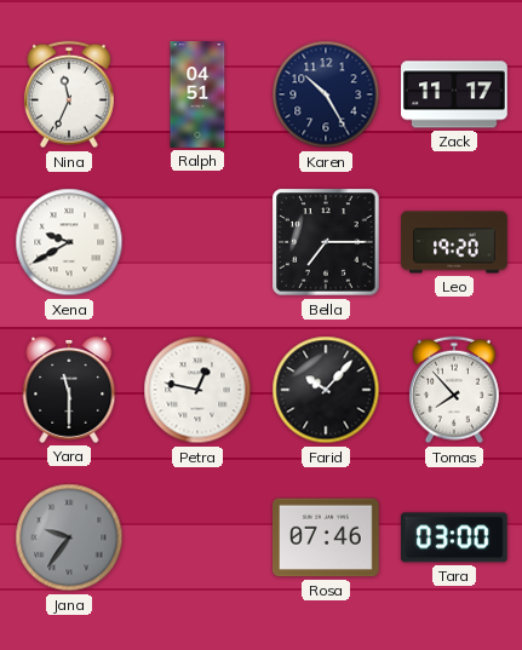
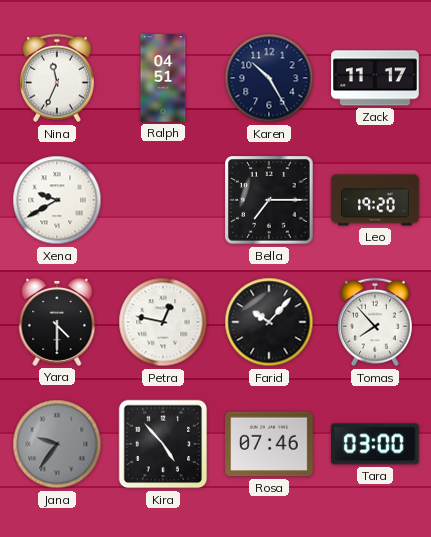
Yara: 11:30 -> 4:30 (57, 322)
Kira: none -> 4:53 (163, 444)
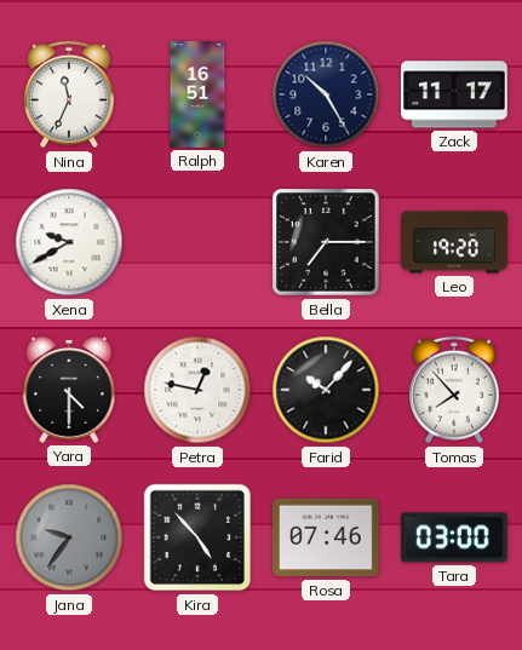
Ralph: 04:51 -> 16:51 (197, 94)
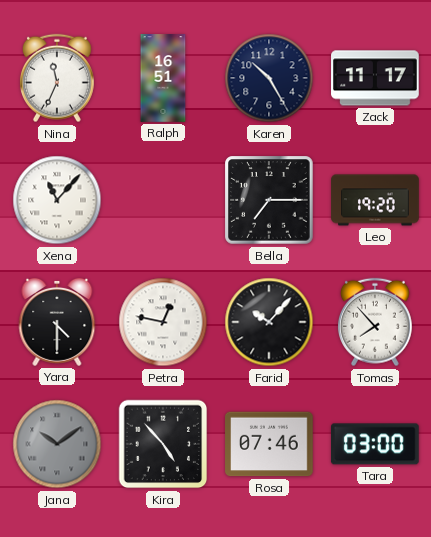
Xena: 9:40 -> 11:07 (57, 200)
Jana: 9:36 -> 10:09 (57, 444)
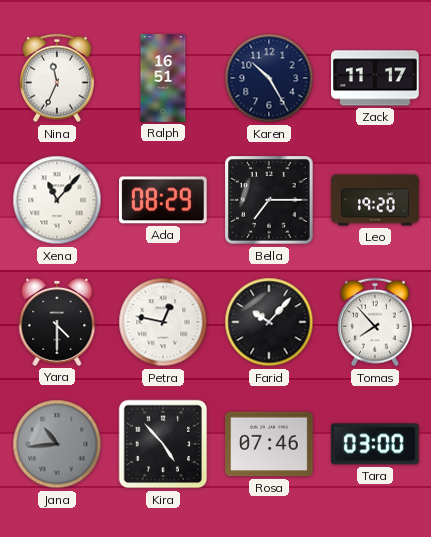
Ada: none -> 08:29 (164, 200)
Jana: 10:09 -> 10:44 (57, 444)
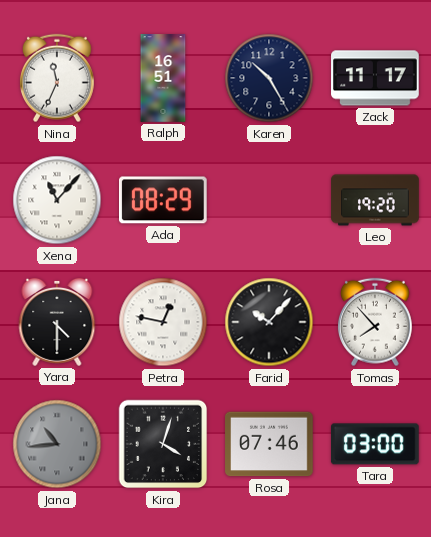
Bella: 7:15 -> none (269, 200)
Kira: 4:53 -> 4:03 (163, 444)
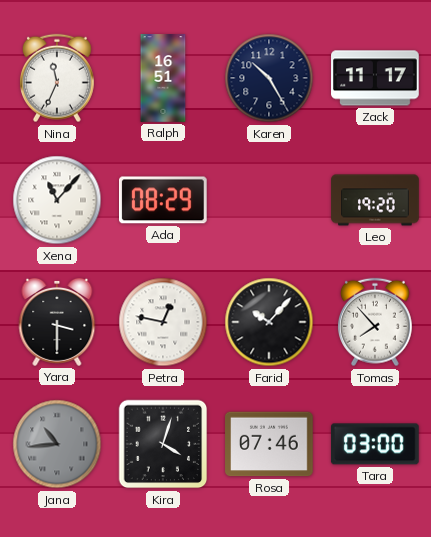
Yara: 4:30 -> 3:30 (57, 322)
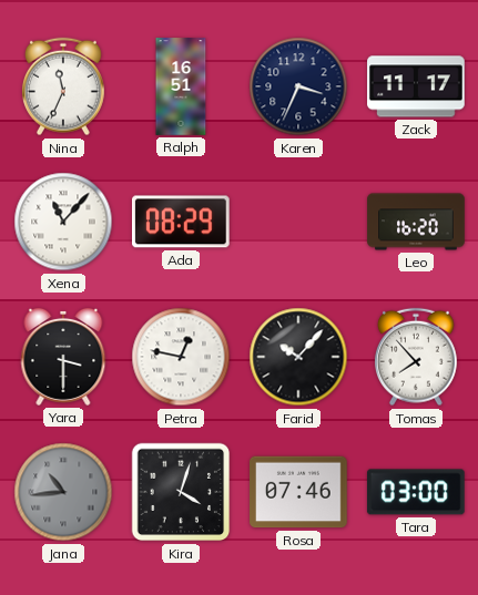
Karen: 10:25 -> 3:34 (298, 86)
Leo: 19:20 -> 16:20 (416, 222)
